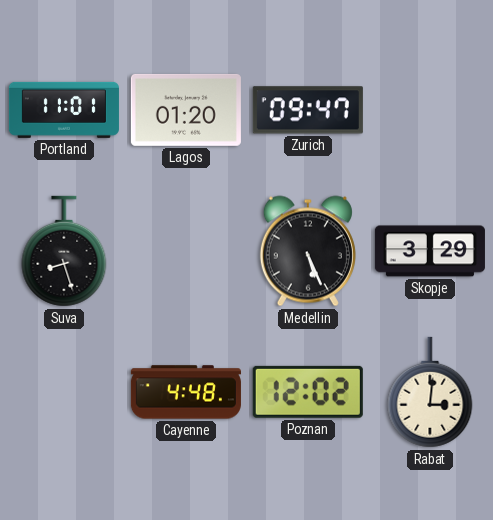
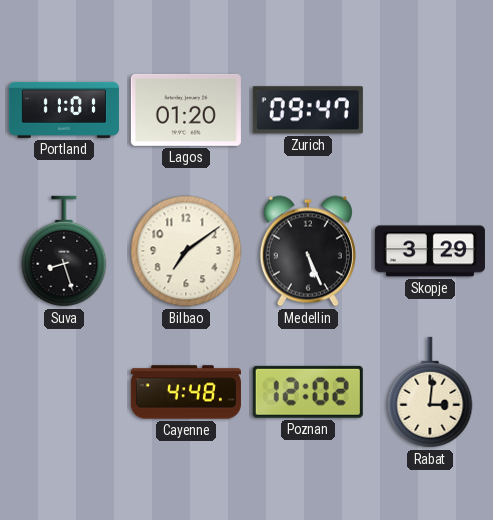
Bilbao: none -> 7:09 (186, 251)
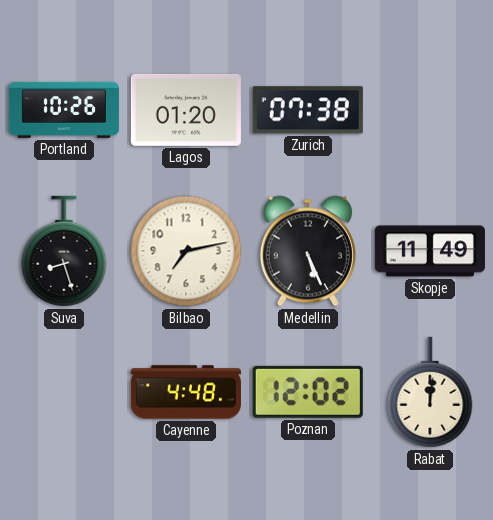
Portland: 11:01 -> 10:26 (64, 110)
Zurich: 09:47 -> 07:38 (308, 110)
Bilbao: 7:09 -> 7:13 (186, 251)
Skopje: 3:29 -> 11:49 (430, 251)
Rabat: 3:01 -> 12:01 (430, 392)
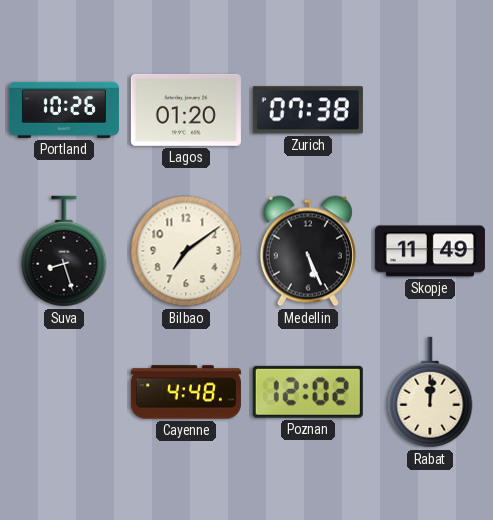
Bilbao: 7:13 -> 7:09 (186, 251)
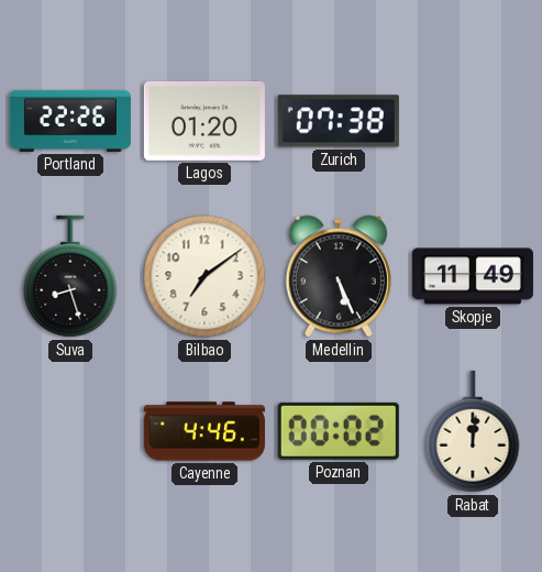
Portland: 10:26 -> 22:26 (70, 121)
Cayenne: 4:48 -> 4:46 (204, 431)
Poznan: 12:02 -> 00:02 (339, 431)
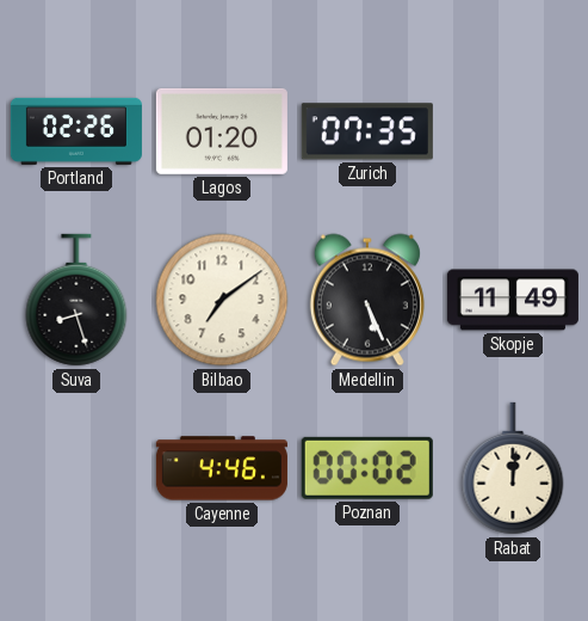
Portland: 22:26 -> 02:26 (76, 131)
Zurich: 07:38 -> 07:35 (367, 131)
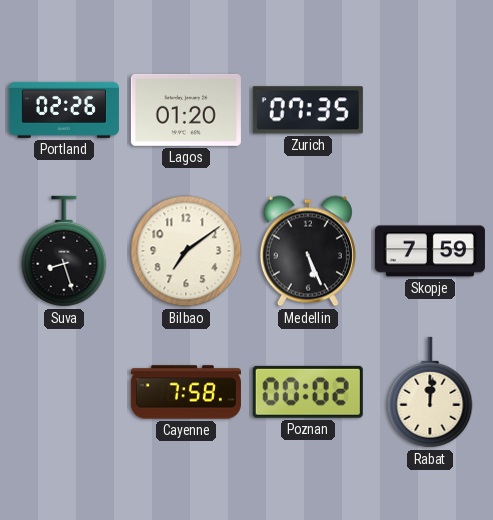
Skopje: 11:49 -> 7:59 (430, 251)
Cayenne: 4:46 -> 7:58 (186, 392)
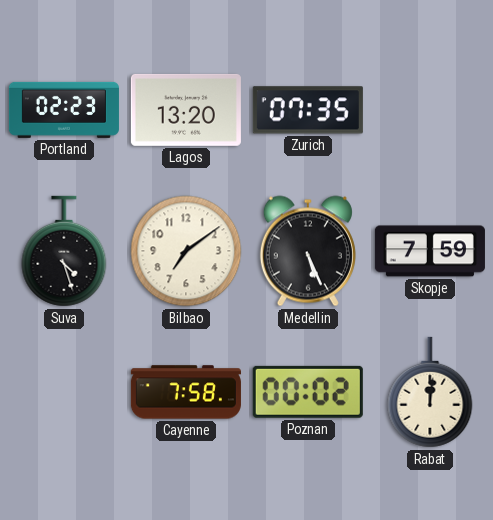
Portland: 02:26 -> 02:23 (64, 110)
Lagos: 01:20 -> 13:20 (186, 110)
Suva: 8:27 -> 4:27 (64, 251)
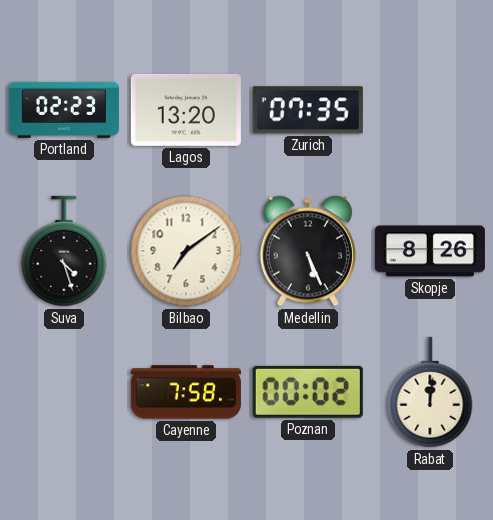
Skopje: 7:59 -> 8:26 (430, 251)
